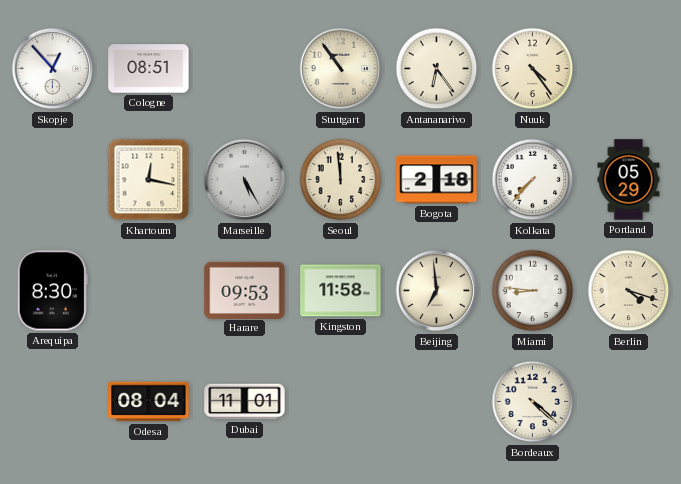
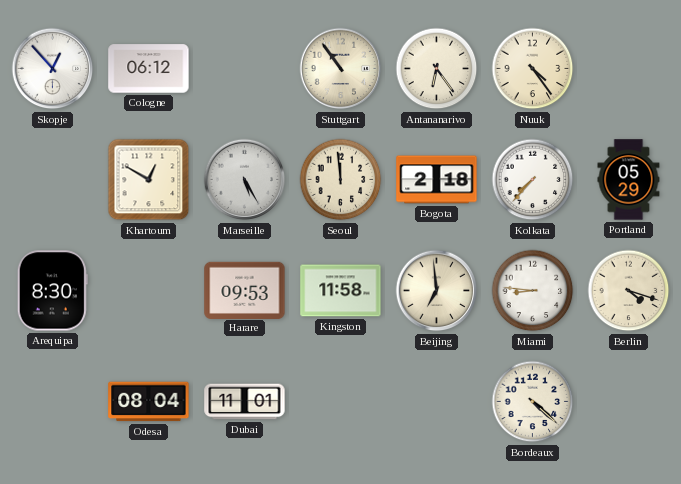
Cologne: 08:51 -> 06:12 (149, 69)
Khartoum: 12:17 -> 12:50 (149, 180)
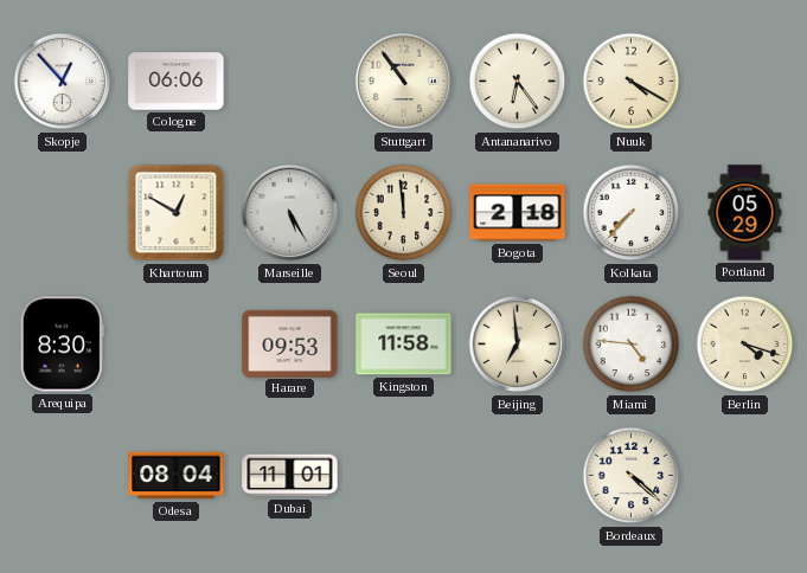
Cologne: 06:12 -> 06:06 (177, 82)
Nuuk: 4:24 -> 4:20 (632, 82)
Miami: 8:46 -> 4:46 (632, 345)
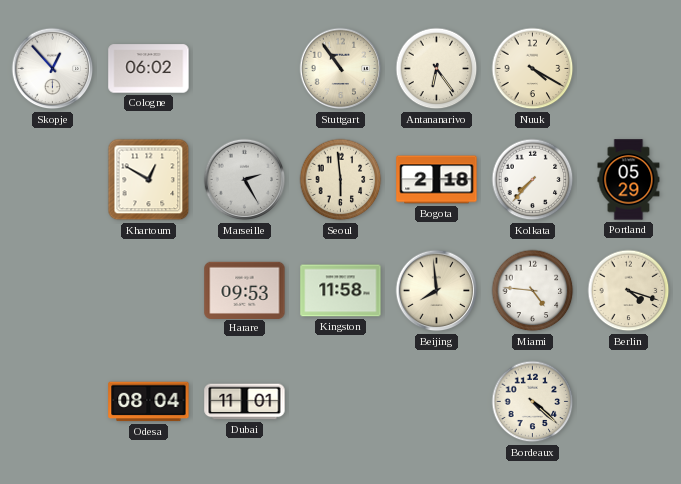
Cologne: 06:06 -> 06:02 (149, 69)
Marseille: 5:25 -> 2:25 (245, 180)
Seoul: 11:59 -> 5:59 (341, 180)
Arequipa: 8:30 -> none (62, 345)
Beijing: 6:59 -> 7:59 (437, 291)
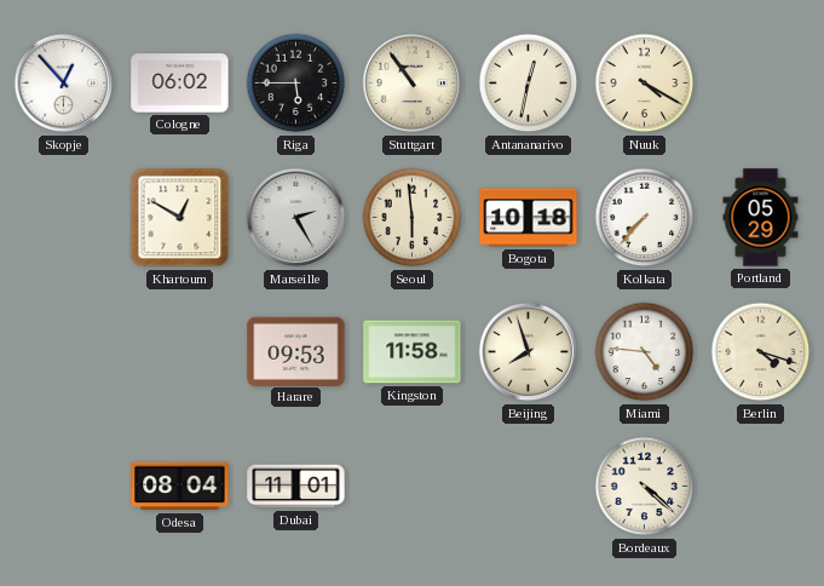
Riga: none -> 5:45 (296, 84)
Antananarivo: 6:24 -> 12:32 (529, 84)
Bogota: 2:18 -> 10:18 (529, 218)
Beijing: 7:59 -> 7:57 (529, 352)
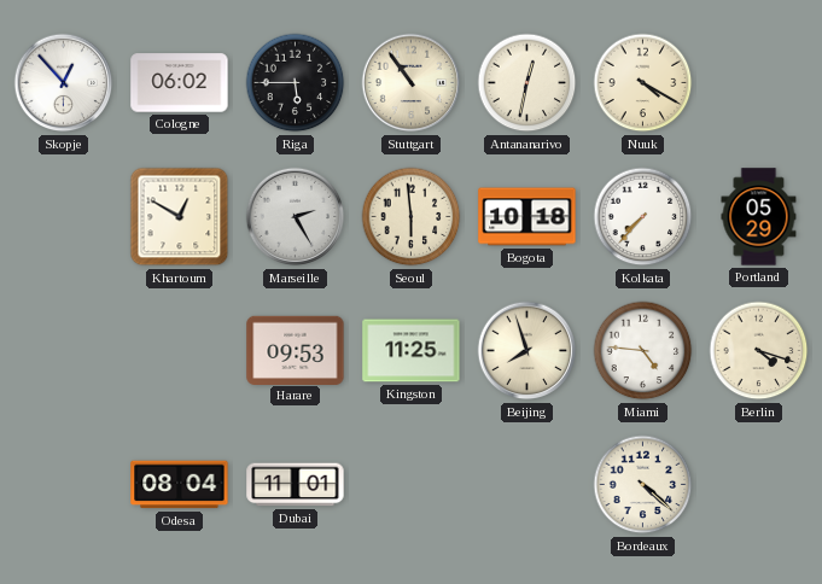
Kingston: 11:58 -> 11:25 (412, 351)
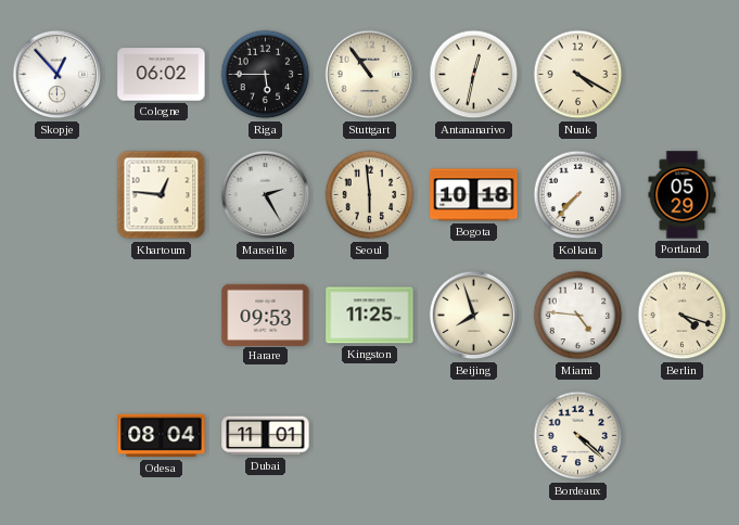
Khartoum: 12:50 -> 12:46 (162, 195)
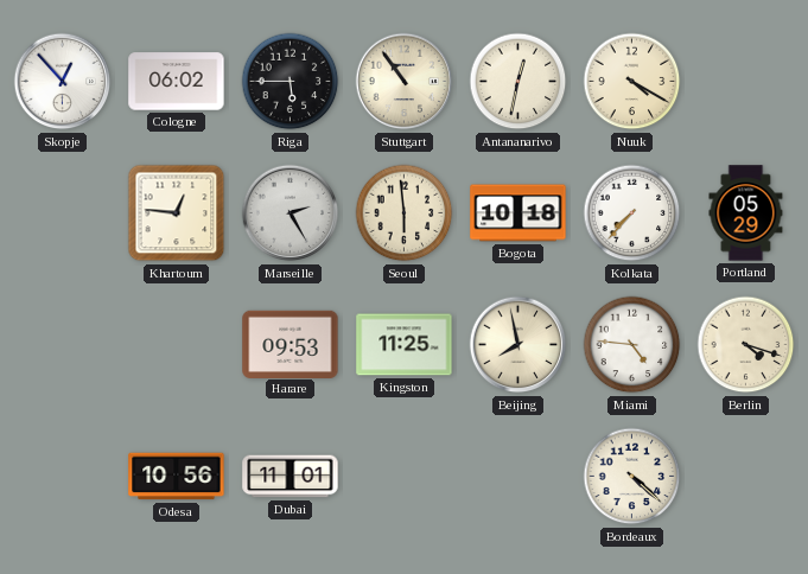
Beijing: 7:57 -> 7:58 (518, 345)
Odesa: 08:04 -> 10:56 (177, 477)
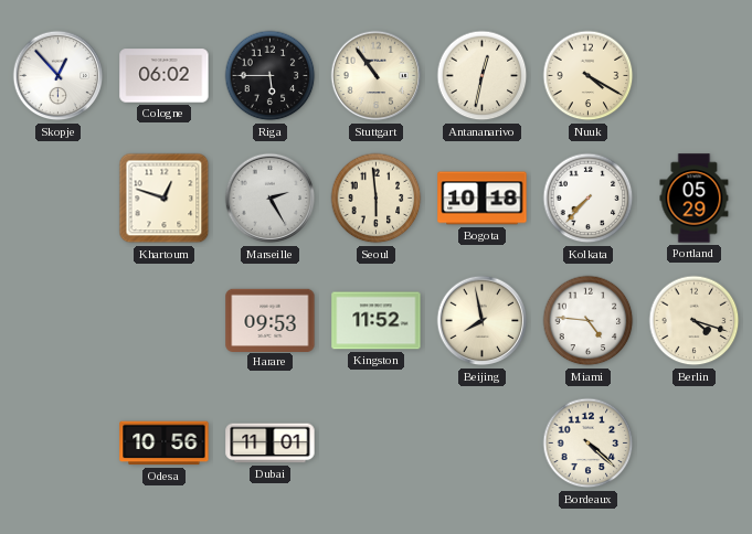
Khartoum: 12:46 -> 12:48 (165, 199)
Kingston: 11:25 -> 11:52 (377, 321)
